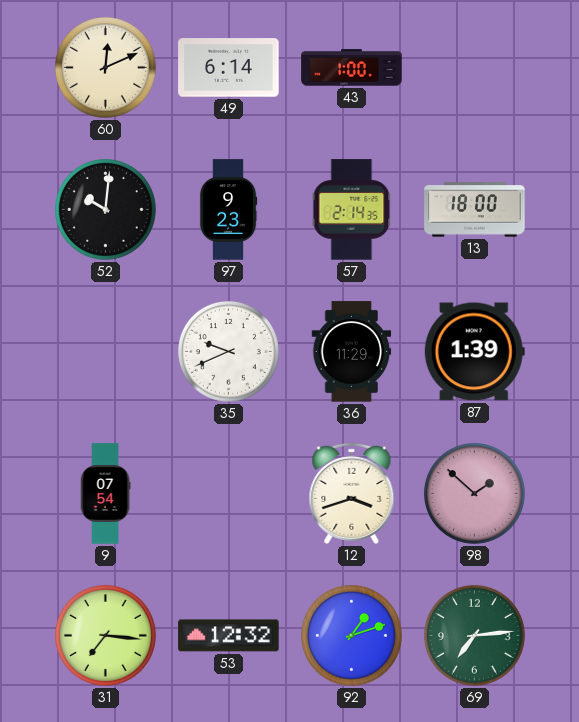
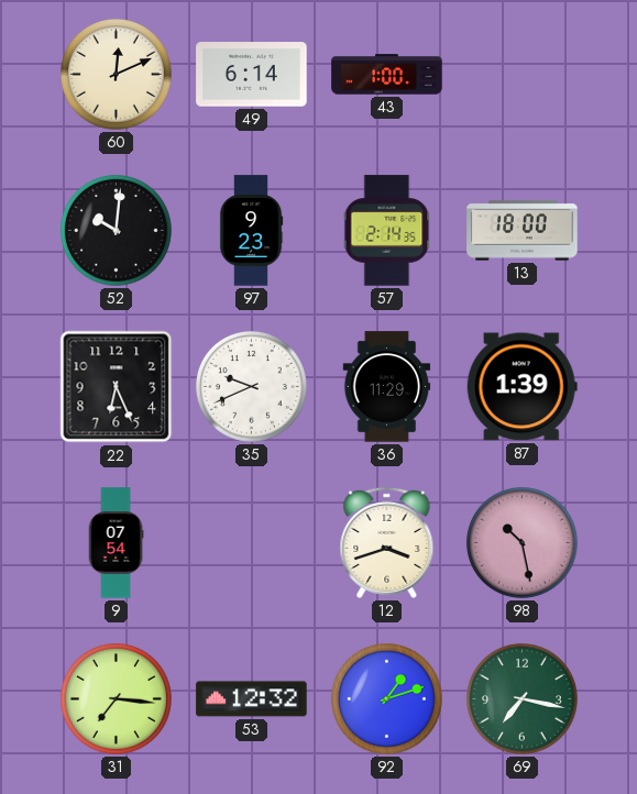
22: none -> 6:26 (117, 387)
98: 1:52 -> 10:28 (521, 542)
69: 7:14 -> 7:17 (521, 698)
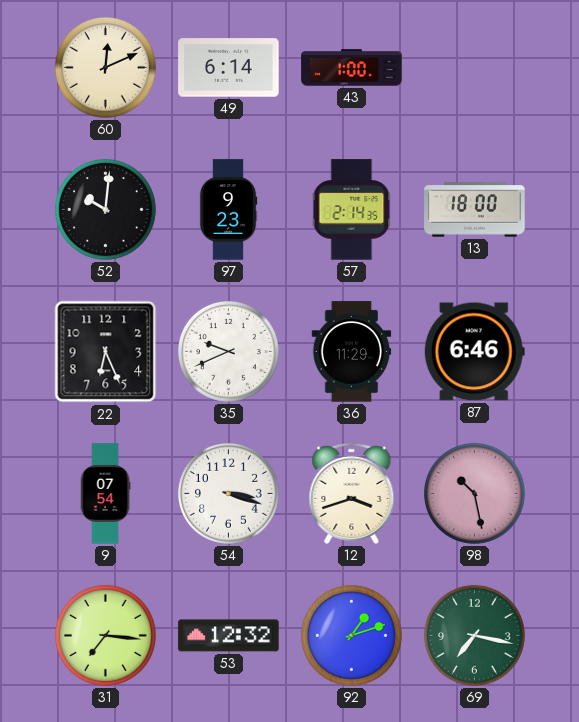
87: 1:39 -> 6:46 (474, 352)
54: none -> 3:18 (228, 493)
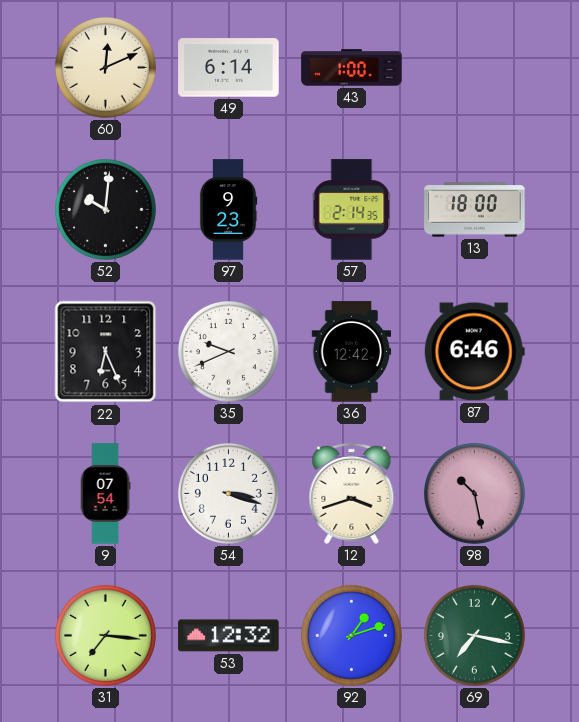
36: 11:29 -> 12:42 (352, 352)
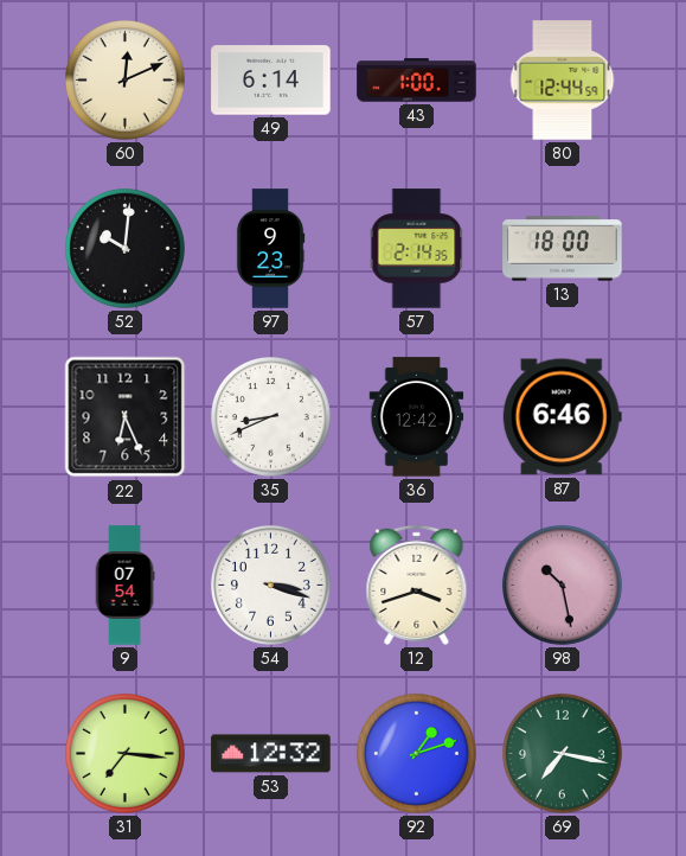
80: none -> 12:44 (563, 81)
35: 9:41 -> 8:41 (270, 416)
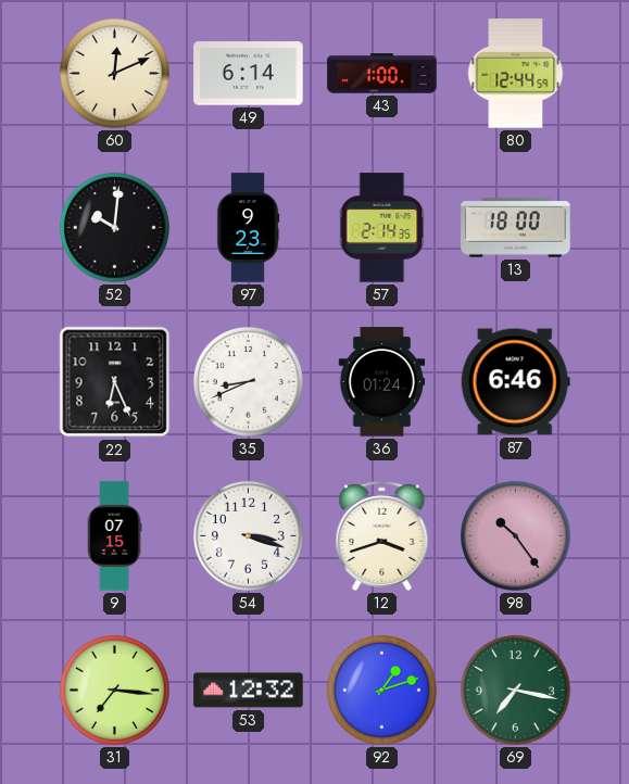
36: 12:42 -> 01:24 (382, 382)
9: 07:54 -> 07:15 (114, 536)
98: 10:28 -> 10:24 (515, 535)
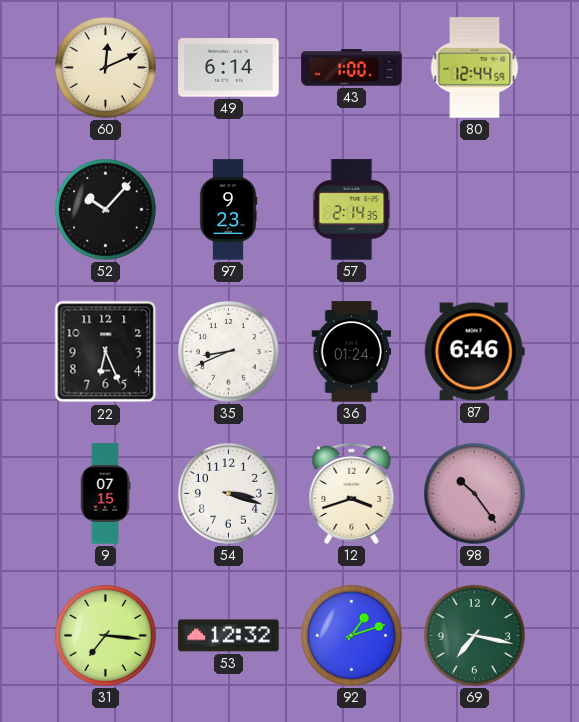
52: 10:01 -> 10:07 (105, 209)
13: 18:00 -> none (516, 228)
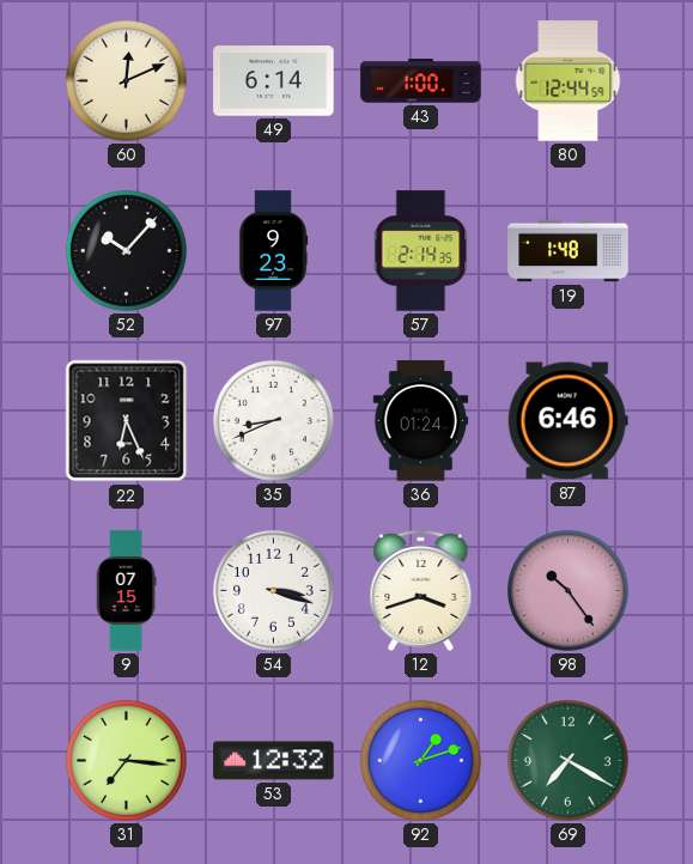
19: none -> 1:48 (569, 251)
69: 7:17 -> 7:20 (567, 760)
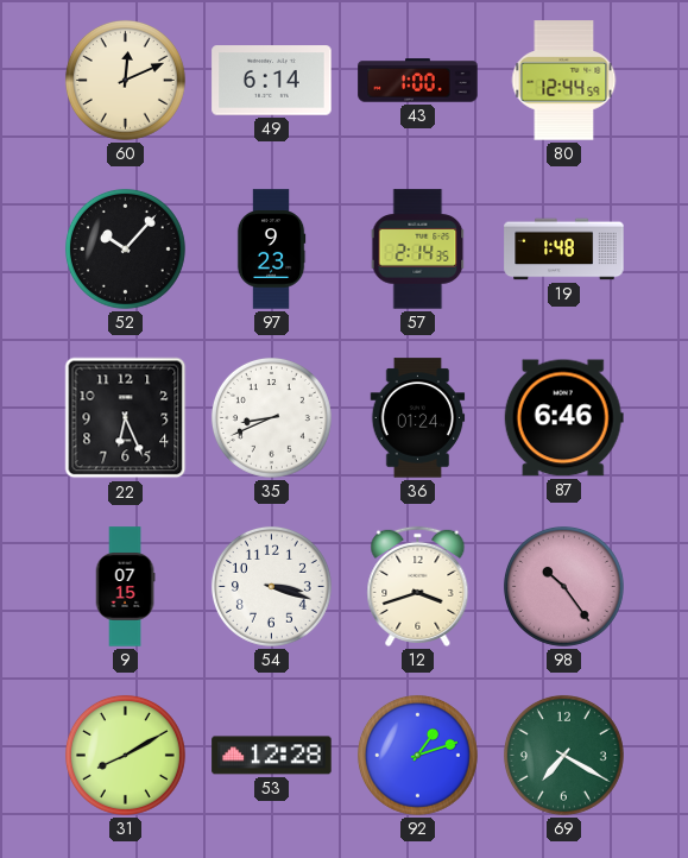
31: 7:16 -> 8:10 (125, 755)
53: 12:32 -> 12:28 (272, 756)
